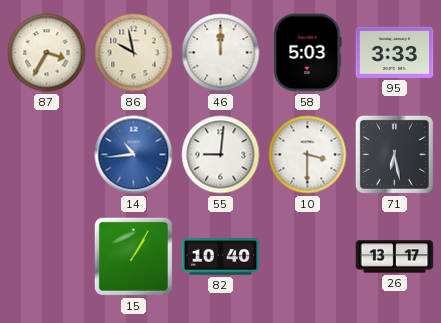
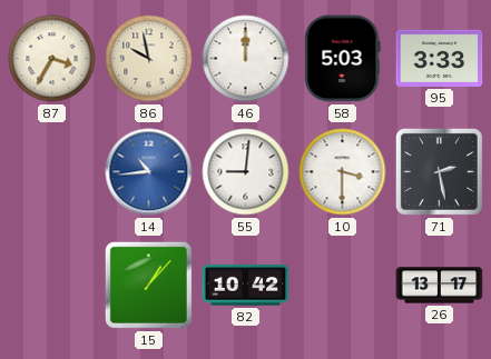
71: 6:28 -> 2:28 (439, 171)
15: 1:05 -> 1:07 (148, 285)
82: 10:40 -> 10:42 (246, 286)
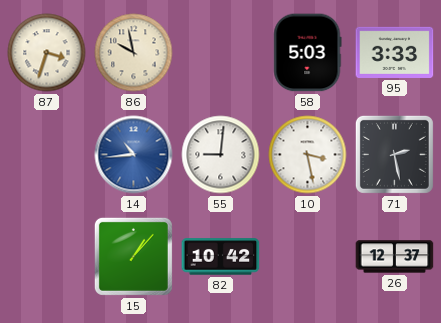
87: 3:35 -> 3:33 (47, 53)
46: 12:00 -> none (246, 59)
10: 3:30 -> 3:28 (308, 155)
26: 13:17 -> 12:37 (395, 257)
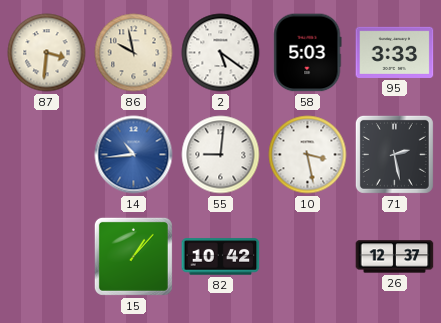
87: 3:33 -> 3:31 (47, 53)
2: none -> 5:21 (221, 53)
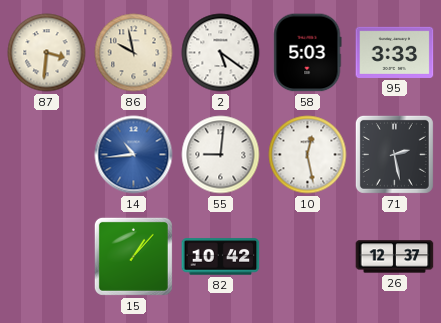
10: 3:28 -> 12:28 (308, 155)
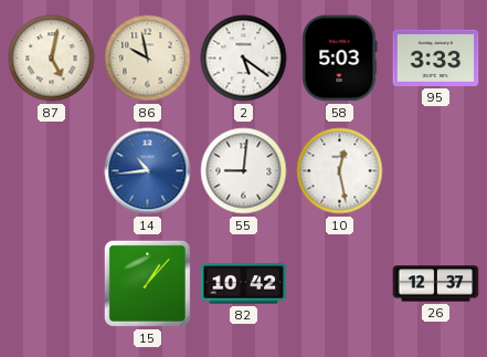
87: 3:31 -> 5:02 (52, 59)
71: 2:28 -> none (394, 154)
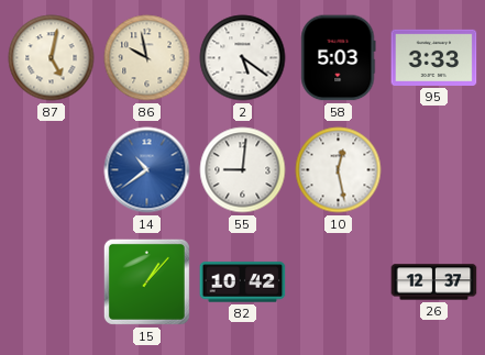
14: 10:44 -> 10:39 (147, 170)
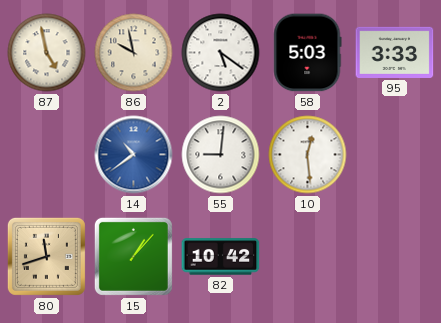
87: 5:02 -> 4:58 (47, 53)
10: 12:28 -> 12:29 (308, 155)
80: none -> 11:42 (46, 256)
26: 12:37 -> none (434, 282)
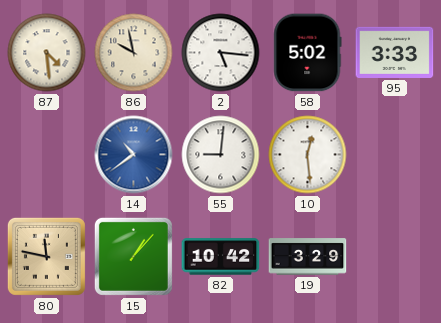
87: 4:58 -> 4:29 (47, 53)
2: 5:21 -> 5:16 (221, 53)
58: 5:03 -> 5:02 (308, 53)
80: 11:42 -> 11:47 (46, 256)
19: none -> 3:29 (308, 257)
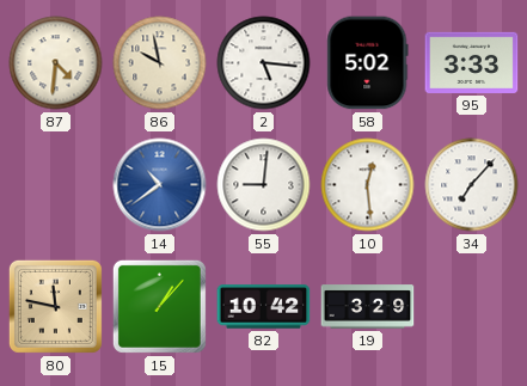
87: 4:29 -> 4:31 (56, 63)
34: none -> 7:07 (472, 185)
